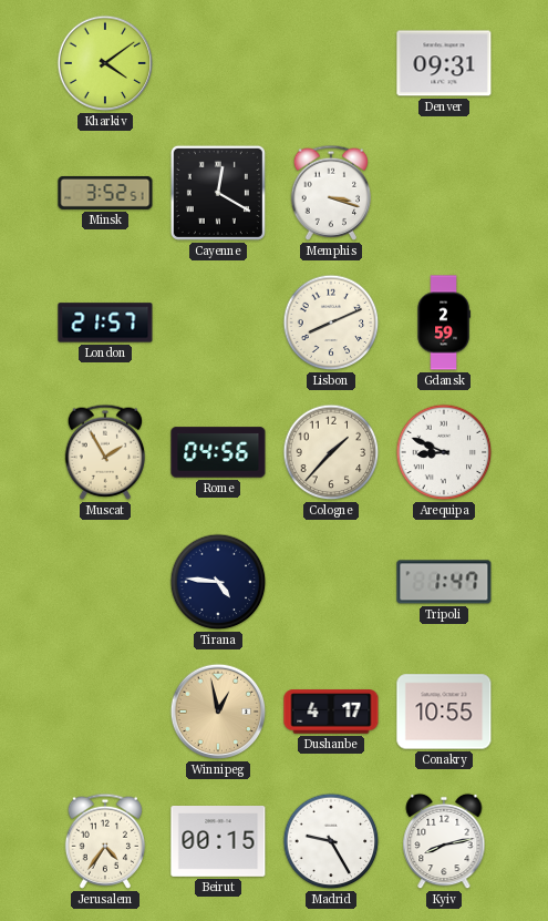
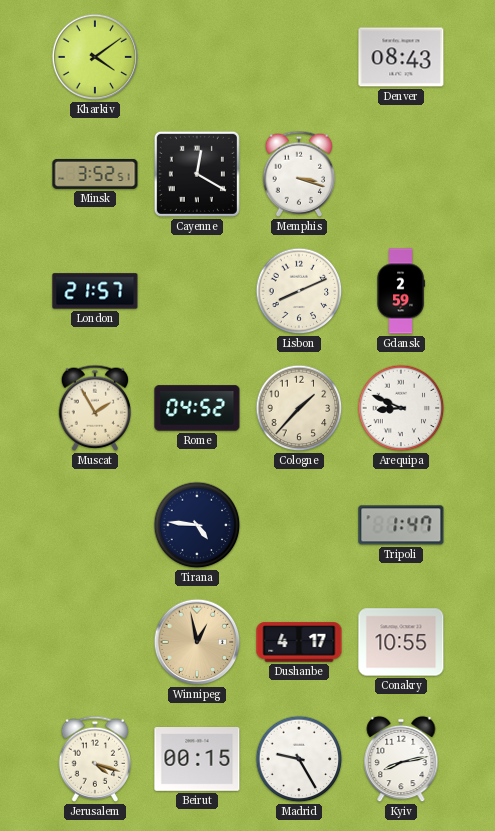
Denver: 09:31 -> 08:43 (401, 57)
Rome: 04:56 -> 04:52 (197, 408)
Jerusalem: 4:36 -> 4:18 (95, 759)
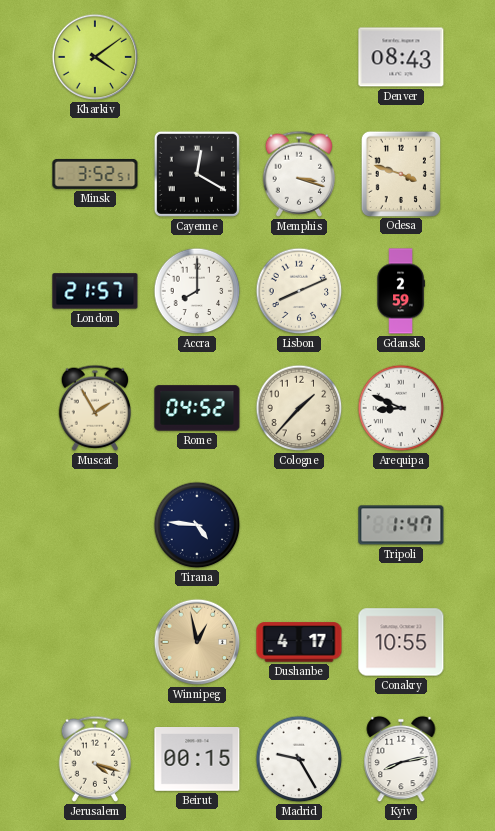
Odesa: none -> 3:48 (400, 173)
Accra: none -> 8:00 (197, 291)
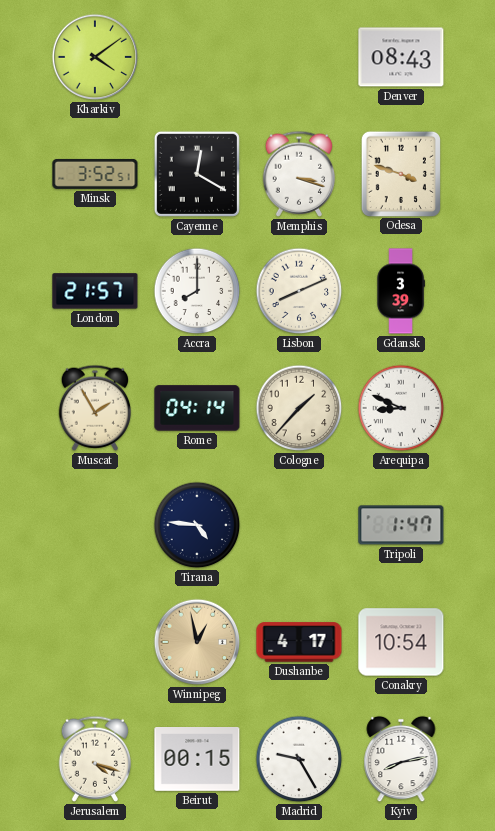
Gdansk: 2:59 -> 3:39 (401, 291)
Rome: 04:52 -> 04:14 (197, 408)
Conakry: 10:55 -> 10:54 (401, 642)
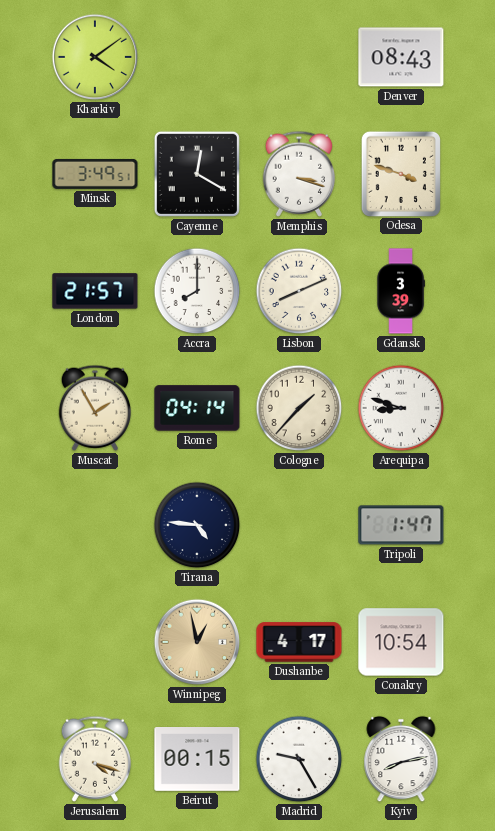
Minsk: 3:52 -> 3:49 (95, 174)
Arequipa: 8:49 -> 8:48 (401, 408)
